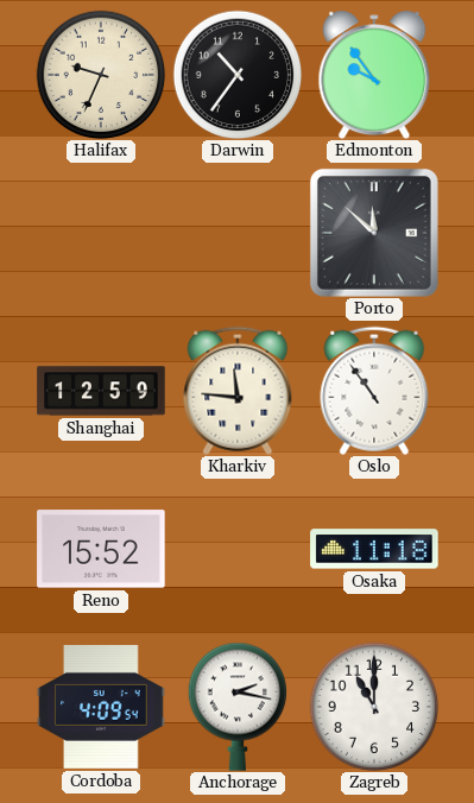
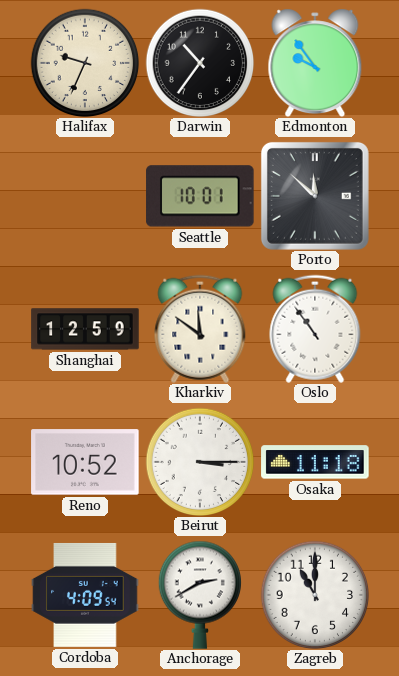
Seattle: none -> 10:01 (200, 196)
Kharkiv: 11:46 -> 11:51 (200, 329)
Reno: 15:52 -> 10:52 (85, 462)
Beirut: none -> 3:15 (200, 462)
Anchorage: 2:17 -> 2:40 (199, 595)
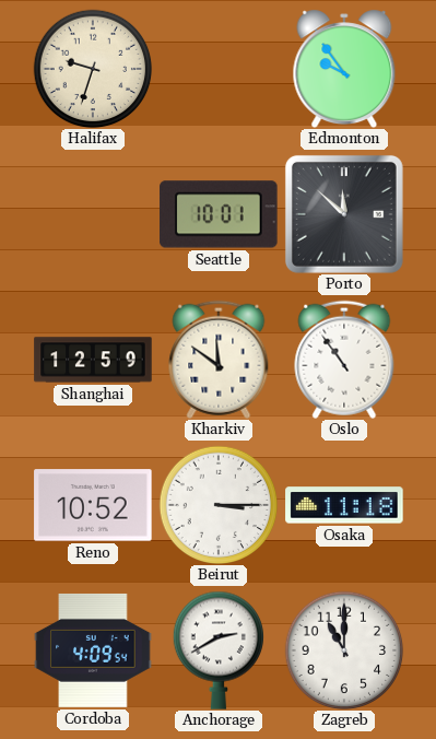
Halifax: 9:34 -> 9:33 (93, 69)
Darwin: 10:36 -> none (200, 63)
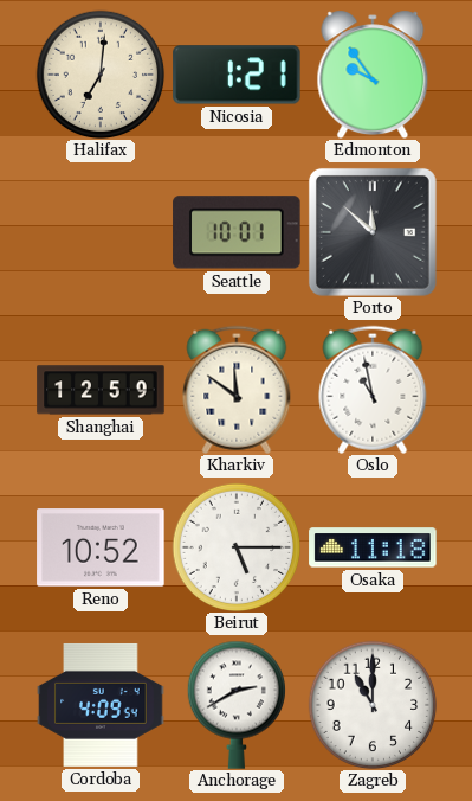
Halifax: 9:33 -> 7:01 (101, 75)
Nicosia: none -> 1:21 (237, 75)
Oslo: 10:54 -> 10:58 (373, 390)
Beirut: 3:15 -> 5:15 (237, 547)
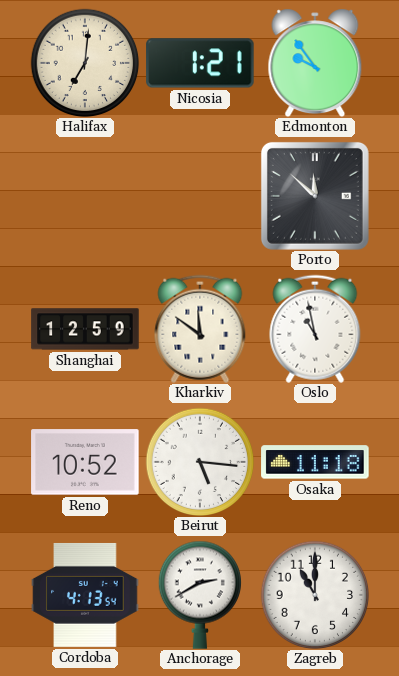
Seattle: 10:01 -> none (237, 232)
Beirut: 5:15 -> 5:16 (200, 462)
Cordoba: 4:09 -> 4:13 (85, 595)
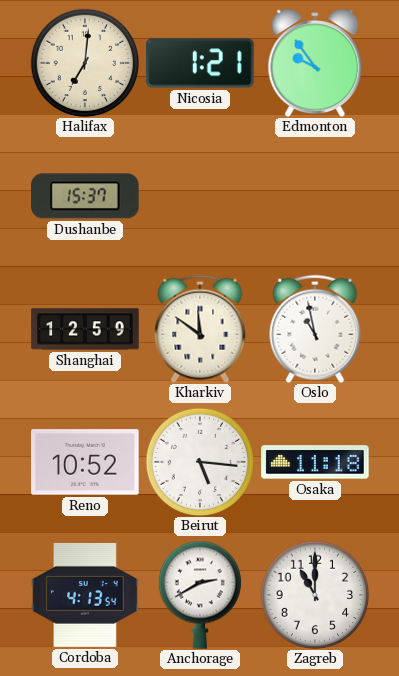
Dushanbe: none -> 15:37 (85, 196)
Porto: 11:52 -> none (315, 196)
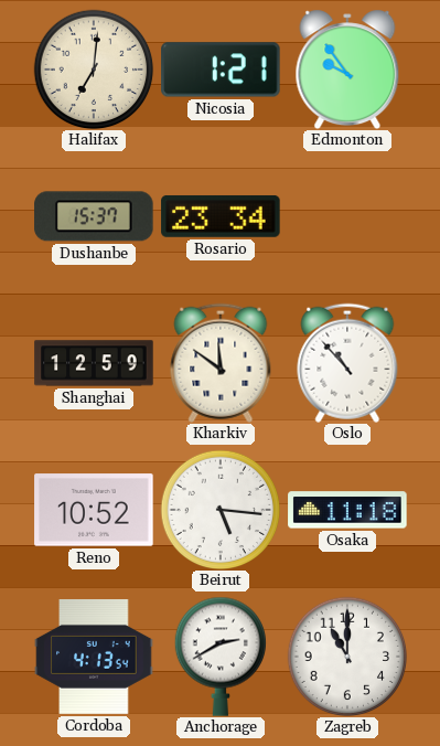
Rosario: none -> 23:34 (221, 216)
Oslo: 10:58 -> 10:53 (347, 363)
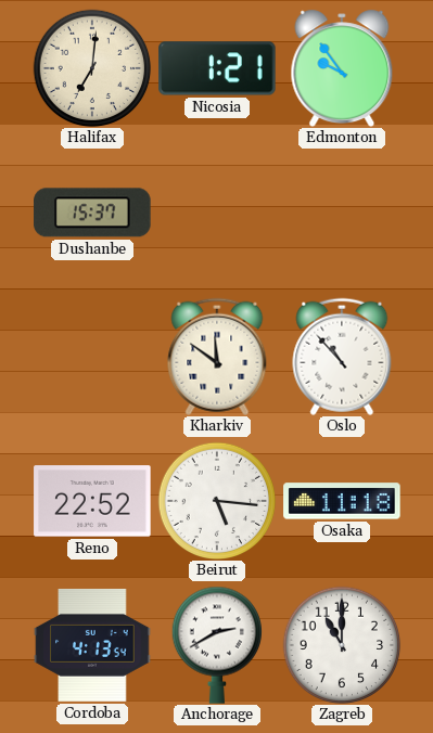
Rosario: 23:34 -> none (221, 216)
Shanghai: 12:59 -> none (94, 363)
Reno: 10:52 -> 22:52 (92, 501)
